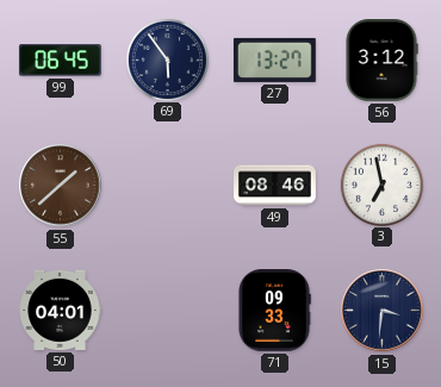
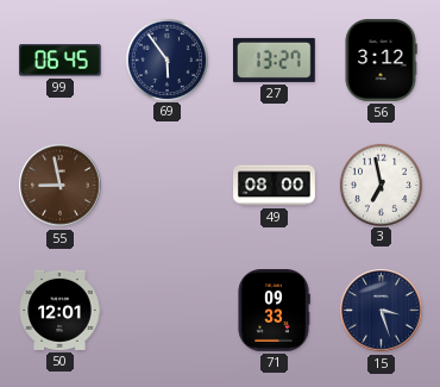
55: 1:38 -> 8:58 (61, 186)
49: 08:46 -> 08:00 (275, 186)
50: 04:01 -> 12:01 (59, 310)
15: 3:31 -> 3:27 (382, 311)
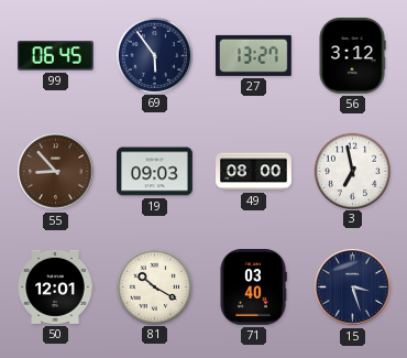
55: 8:58 -> 8:53 (56, 172)
19: none -> 09:03 (155, 172)
81: none -> 10:20 (154, 286)
71: 09:33 -> 03:40 (253, 288)
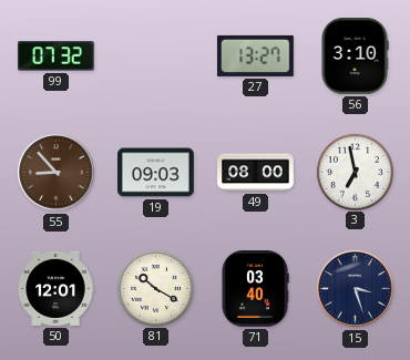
99: 06:45 -> 07:32 (55, 56)
69: 5:54 -> none (154, 55)
56: 3:12 -> 3:10 (355, 56)
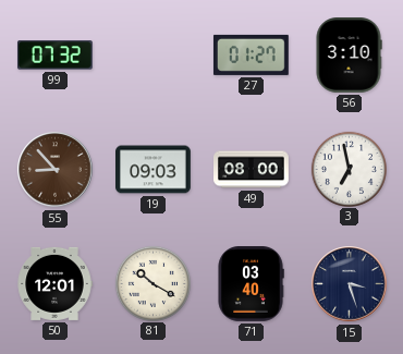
27: 13:27 -> 01:27 (252, 54)
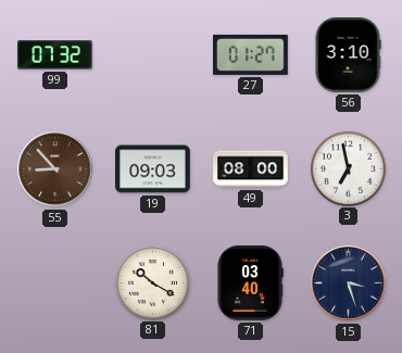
50: 12:01 -> none (54, 283)
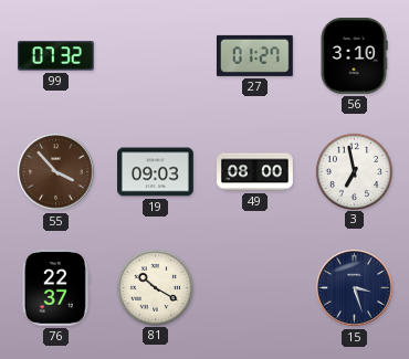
55: 8:53 -> 3:53 (56, 172)
76: none -> 22:37 (55, 287)
71: 03:40 -> none (250, 283)
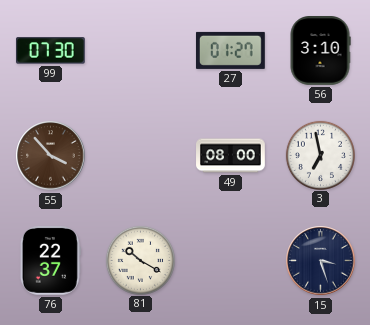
99: 07:32 -> 07:30 (50, 51)
19: 09:03 -> none (156, 172)
